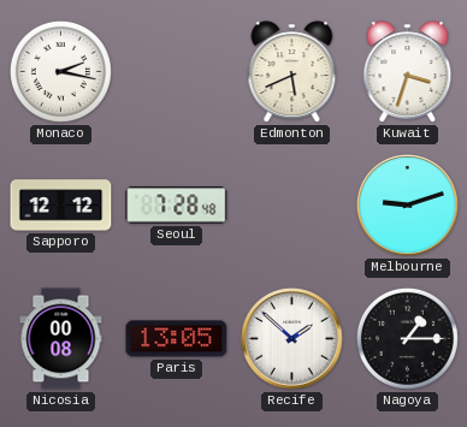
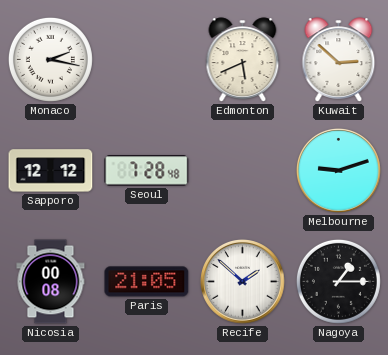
Kuwait: 3:33 -> 2:52 (339, 60)
Paris: 13:05 -> 21:05 (147, 282)
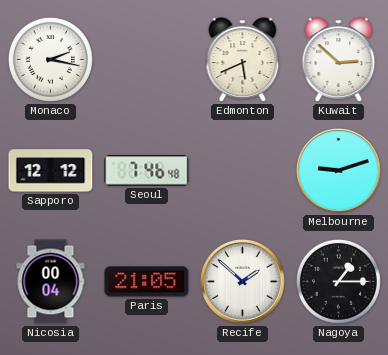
Seoul: 7:28 -> 7:46 (147, 171)
Nicosia: 00:08 -> 00:04 (51, 282)
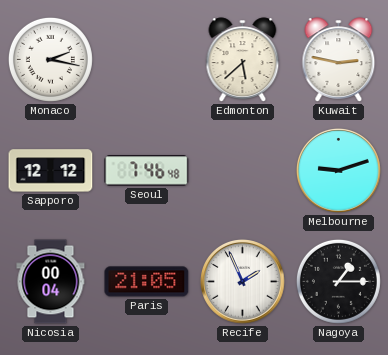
Edmonton: 5:41 -> 5:38 (243, 60)
Kuwait: 2:52 -> 2:47 (339, 60)
Recife: 1:52 -> 1:56 (242, 281)
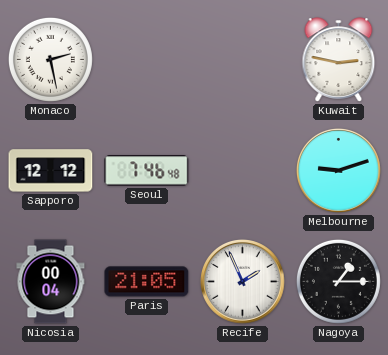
Monaco: 2:17 -> 2:28 (50, 59)
Edmonton: 5:38 -> none (243, 60)
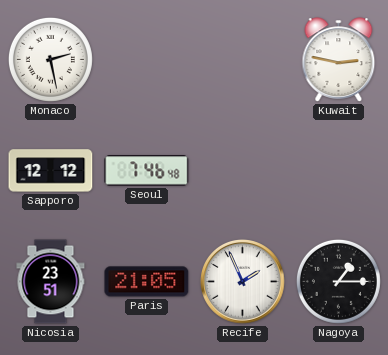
Melbourne: 9:12 -> none (338, 170)
Nicosia: 00:04 -> 23:51 (51, 282)
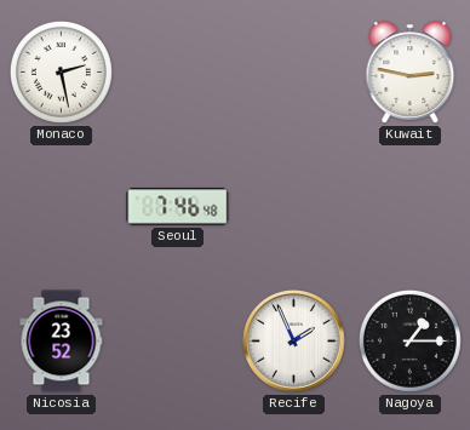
Sapporo: 12:12 -> none (51, 171)
Nicosia: 23:51 -> 23:52 (62, 342)
Paris: 21:05 -> none (147, 282)
